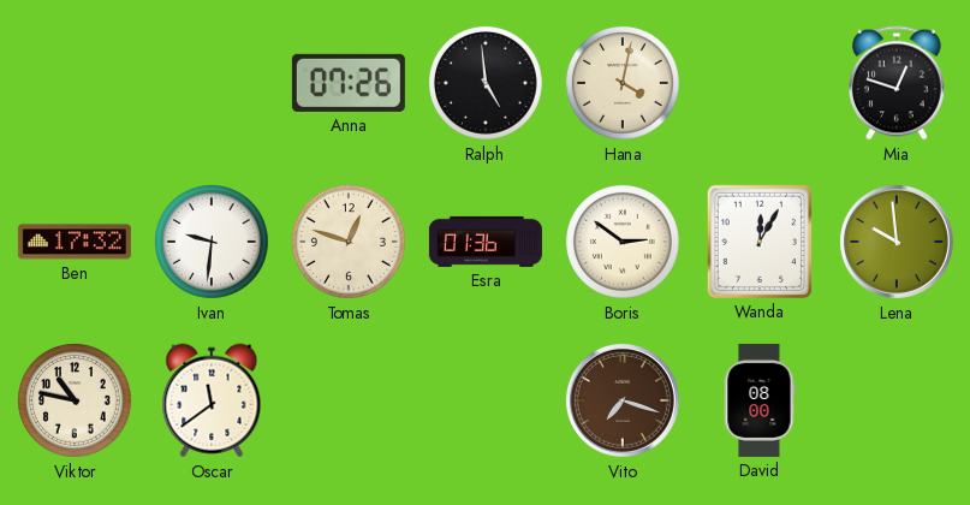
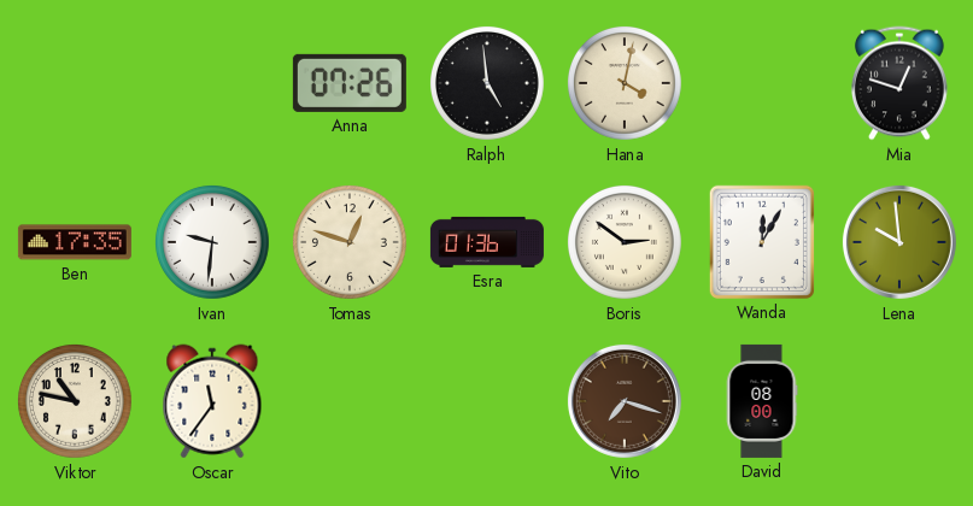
Ben: 17:32 -> 17:35 (75, 242)
Oscar: 11:39 -> 11:36 (212, 401)
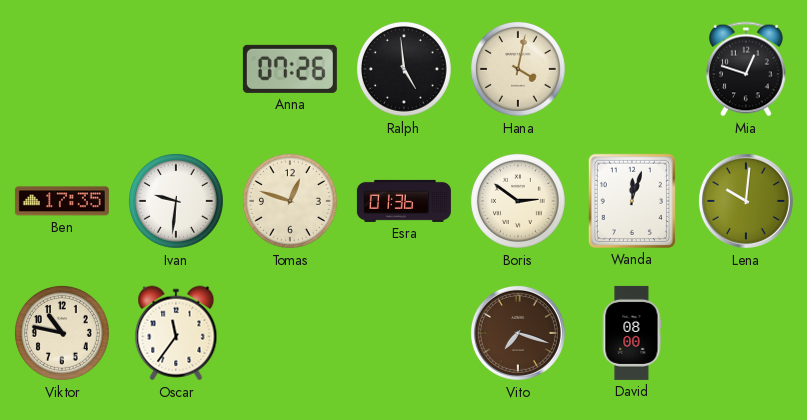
Wanda: 12:05 -> 12:03 (632, 201)
Lena: 9:59 -> 10:01 (746, 201)
